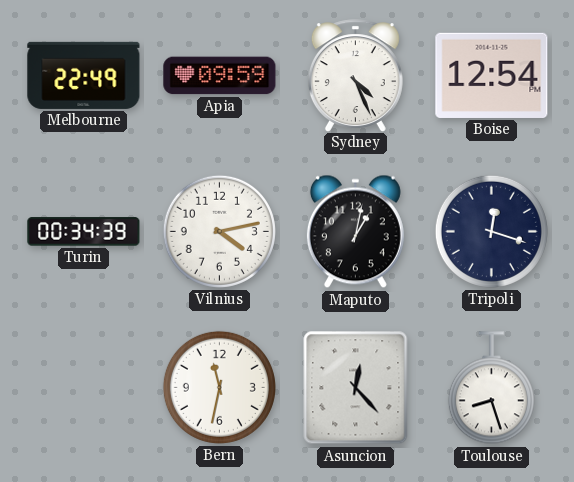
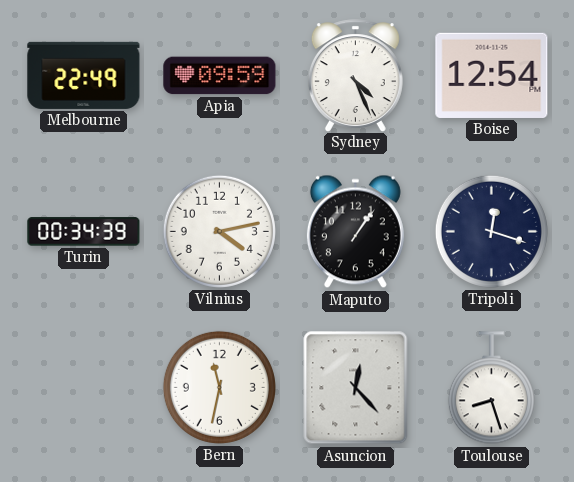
Maputo: 1:02 -> 1:06 (355, 232)
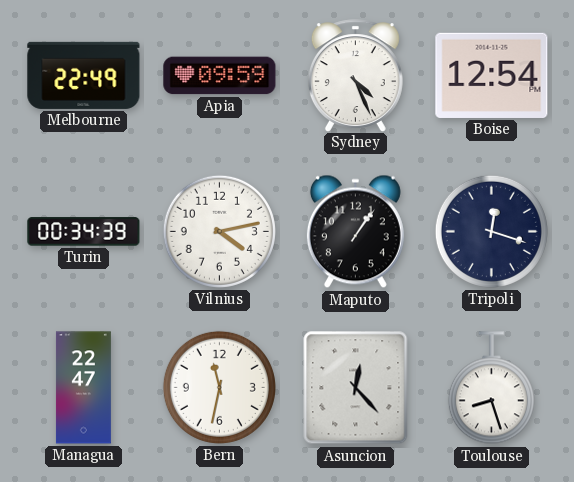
Managua: none -> 22:47 (83, 388)
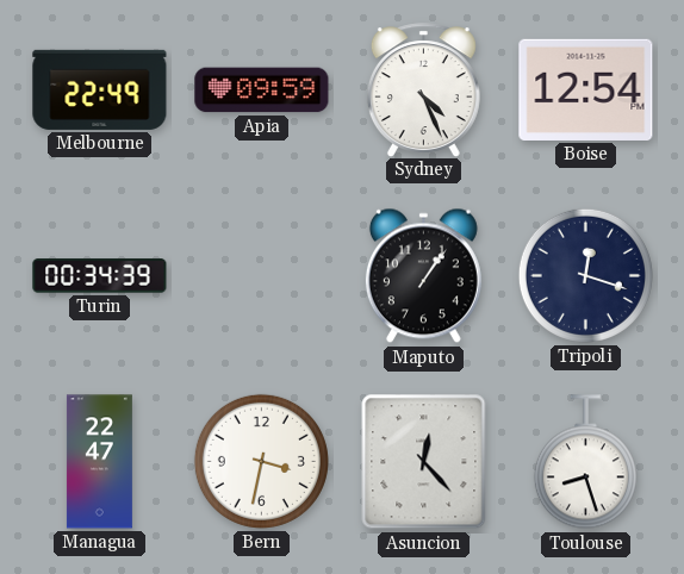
Vilnius: 4:13 -> none (219, 231)
Bern: 11:32 -> 3:32 (261, 461)
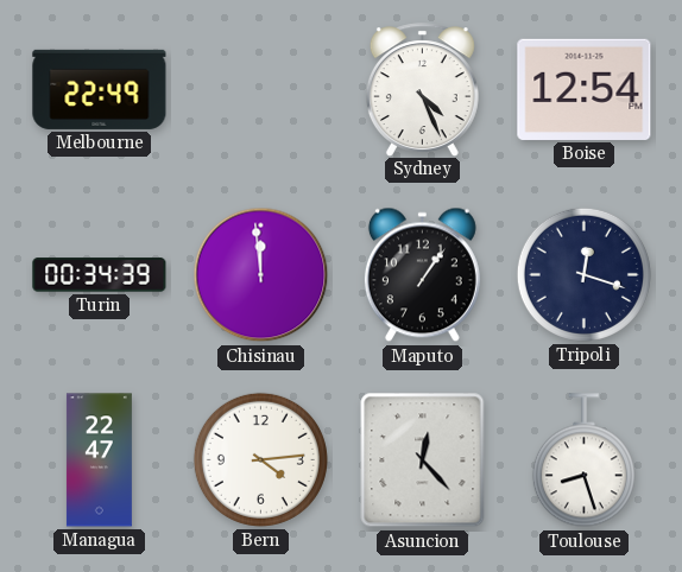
Apia: 09:59 -> none (262, 91)
Chisinau: none -> 11:59 (261, 275)
Bern: 3:32 -> 4:14 (260, 459)
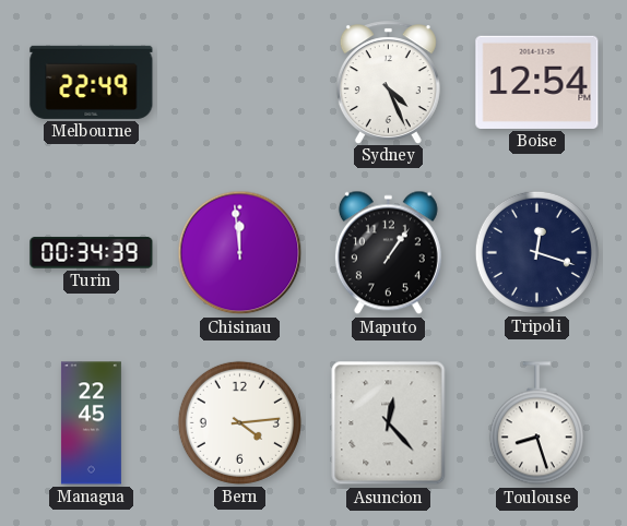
Managua: 22:47 -> 22:45 (91, 423)
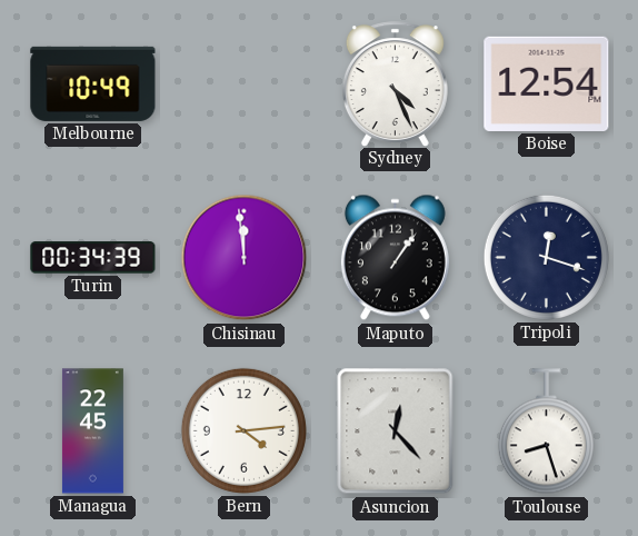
Melbourne: 22:49 -> 10:49 (93, 83)
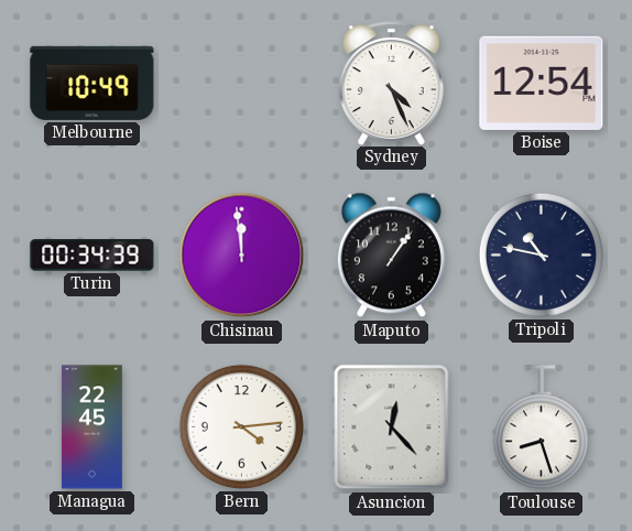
Tripoli: 12:18 -> 10:47 (541, 254)
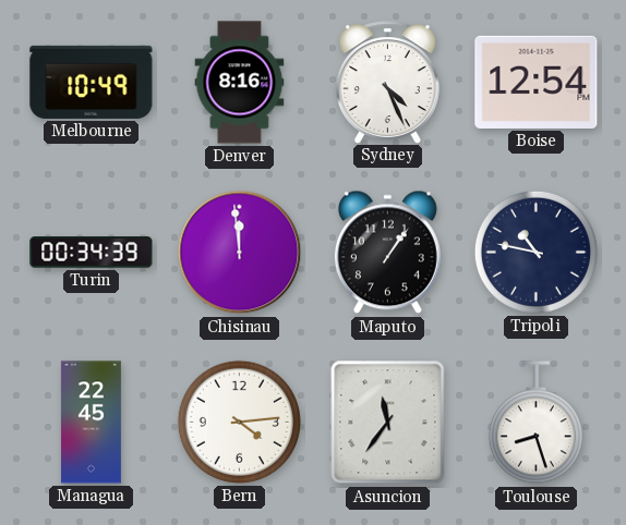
Denver: none -> 8:16 (240, 83)
Asuncion: 12:23 -> 11:36 (388, 423)
